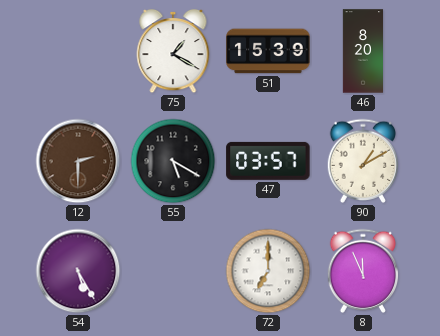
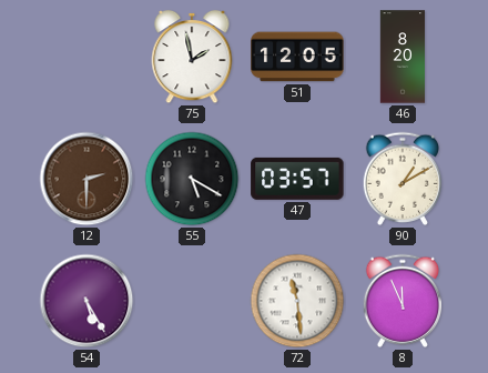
75: 1:20 -> 1:58 (192, 57)
51: 15:39 -> 12:05 (297, 57)
72: 7:00 -> 11:29 (297, 301)
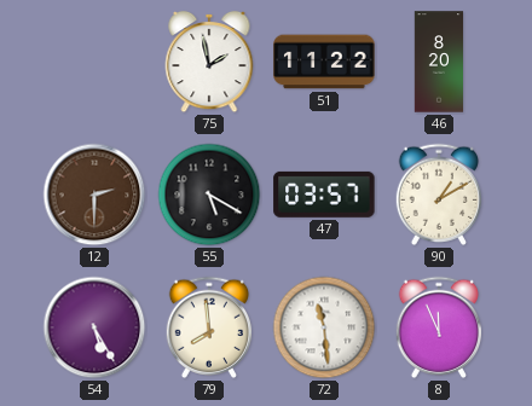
51: 12:05 -> 11:22 (324, 62)
79: none -> 7:59 (209, 327)
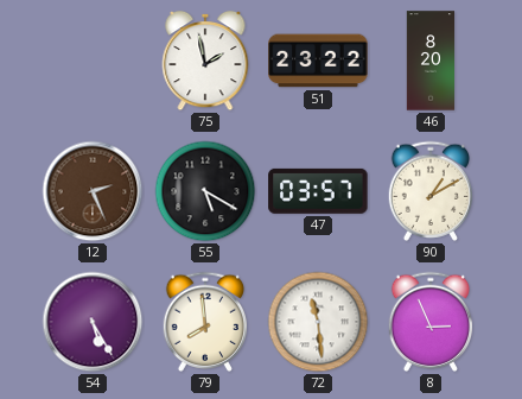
51: 11:22 -> 23:22 (318, 61)
12: 2:30 -> 2:26 (93, 191)
8: 11:56 -> 2:56 (431, 322)
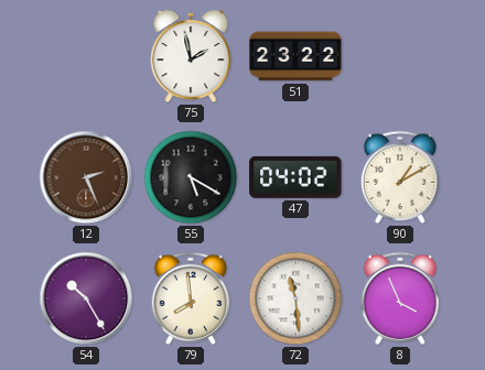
46: 8:20 -> none (429, 61)
47: 03:57 -> 04:02 (295, 177)
54: 5:25 -> 10:25 (86, 298)
8: 2:56 -> 3:56 (400, 298)
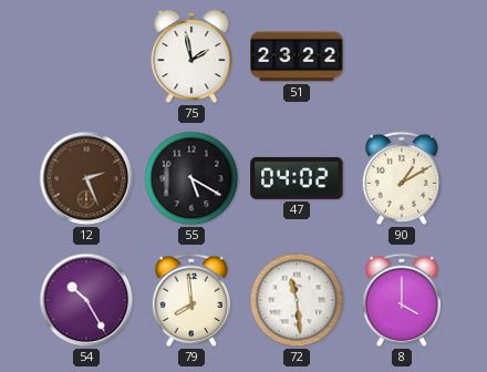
8: 3:56 -> 4:00 (402, 300)
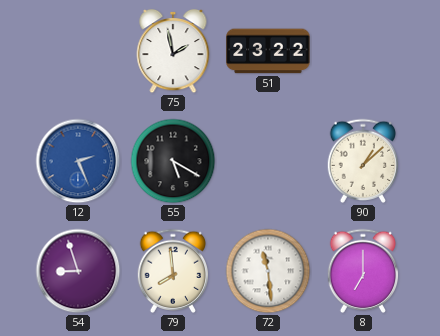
12 dial: brown -> blue (78, 161)
47: 04:02 -> none (297, 178)
90: 1:10 -> 1:08 (363, 161)
54: 10:25 -> 8:57 (78, 271)
8: 4:00 -> 7:00 (363, 271)
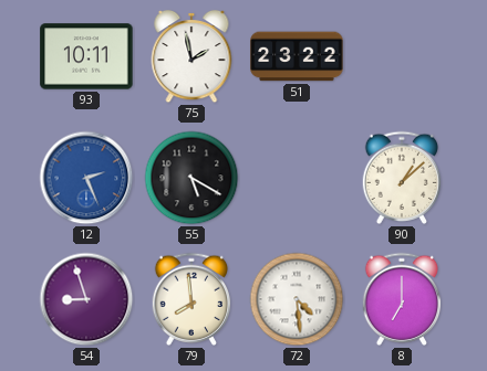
93: none -> 10:11 (86, 56)
72: 11:29 -> 4:29 (297, 299)
